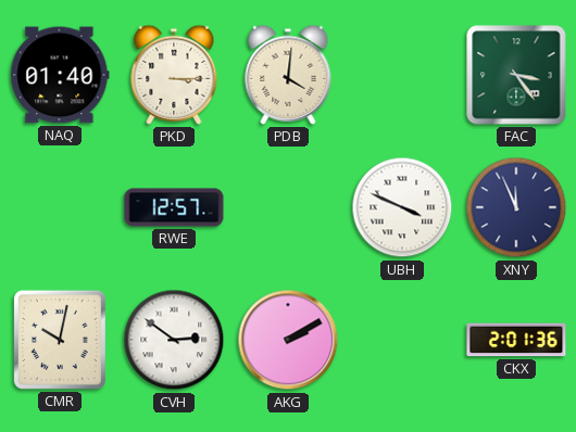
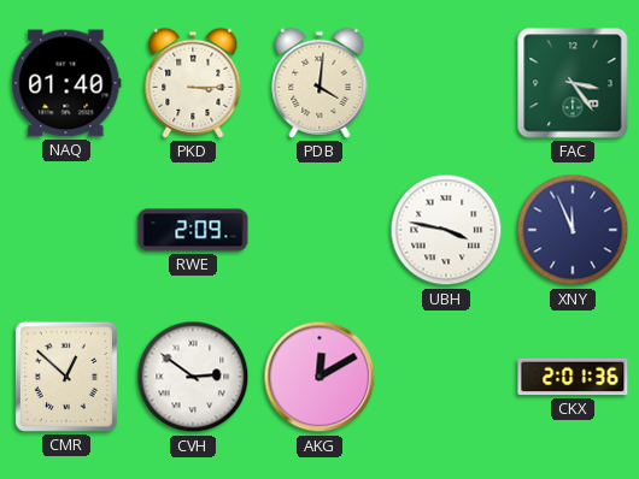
RWE: 12:57 -> 2:09 (193, 230)
UBH: 3:49 -> 3:47 (446, 230)
CMR: 10:02 -> 12:52 (66, 377)
AKG: 2:10 -> 12:10 (319, 377)
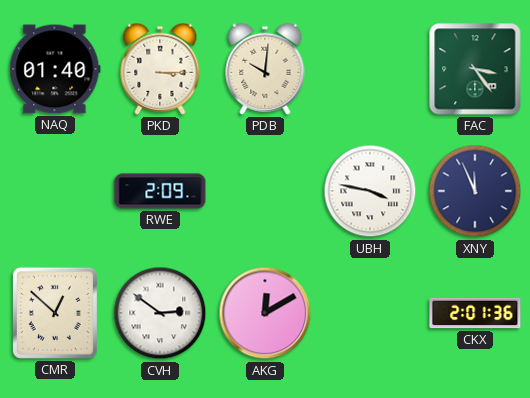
PDB: 4:01 -> 10:01 (265, 69)
